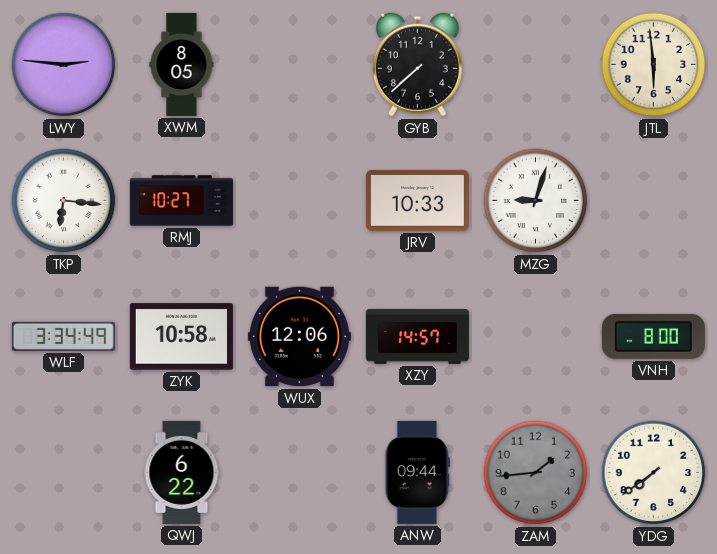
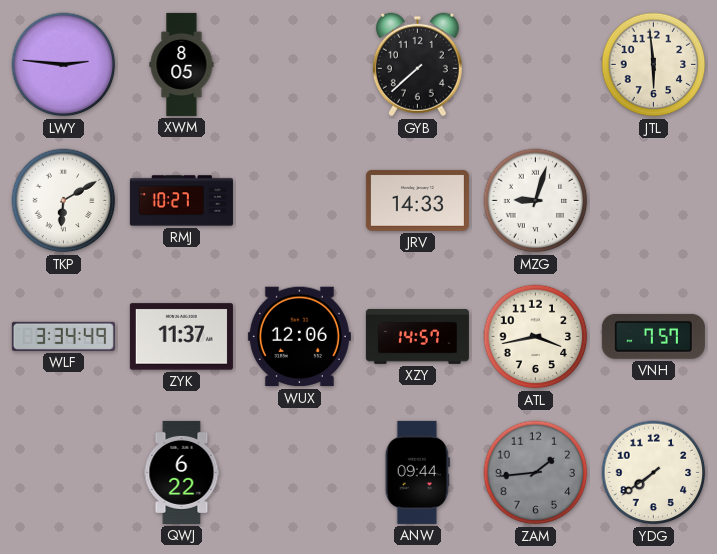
TKP: 6:16 -> 6:10 (64, 201)
JRV: 10:33 -> 14:33 (417, 200)
ZYK: 10:58 -> 11:37 (181, 337)
ATL: none -> 3:43 (536, 337)
VNH: 8:00 -> 7:57 (653, 336)
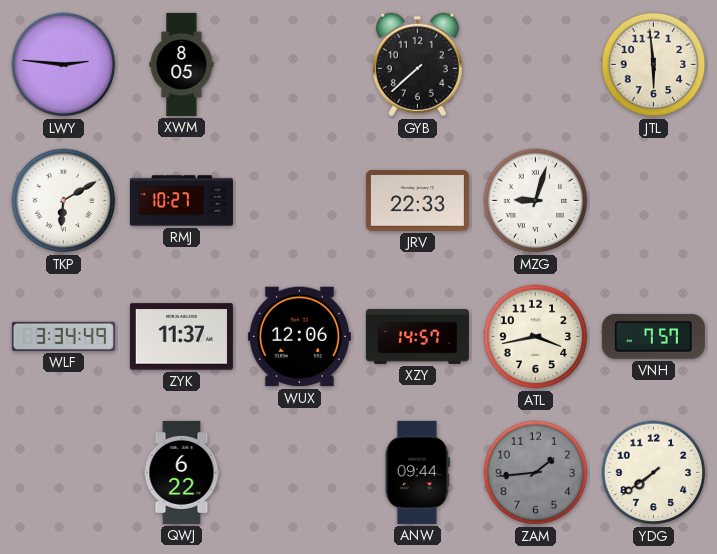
JRV: 14:33 -> 22:33 (417, 200)
